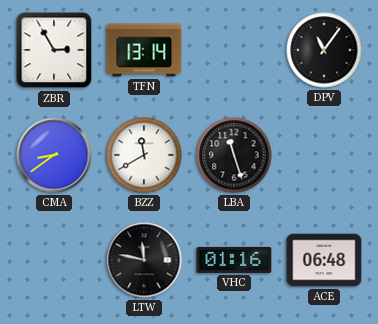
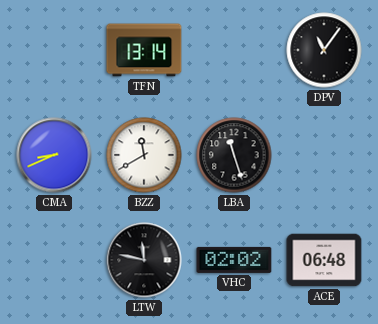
ZBR: 2:55 -> none (54, 50)
CMA: 8:39 -> 8:41 (54, 155)
VHC: 01:16 -> 02:02 (234, 260)
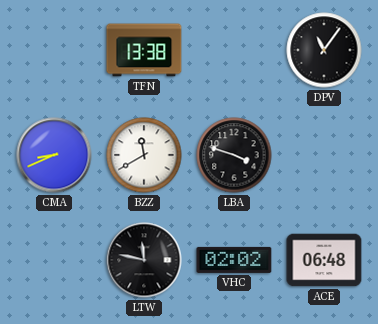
TFN: 13:14 -> 13:38 (144, 50)
LBA: 11:27 -> 3:48 (234, 155)
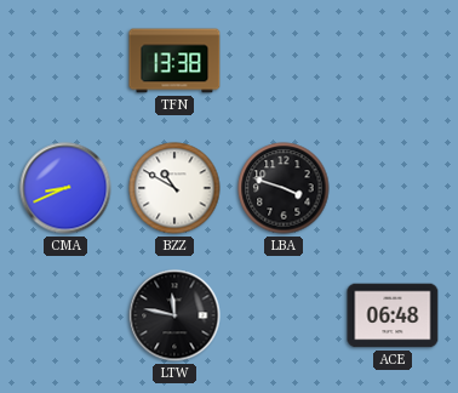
DPV: 11:06 -> none (324, 50)
BZZ: 11:40 -> 10:50 (174, 188)
VHC: 02:02 -> none (234, 260)
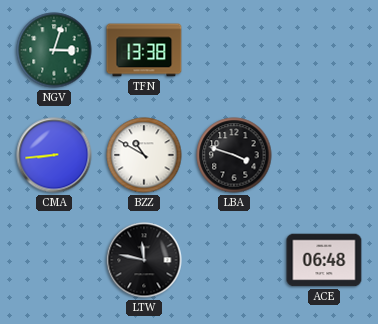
NGV: none -> 3:03 (54, 50)
CMA: 8:41 -> 8:44 (54, 155)
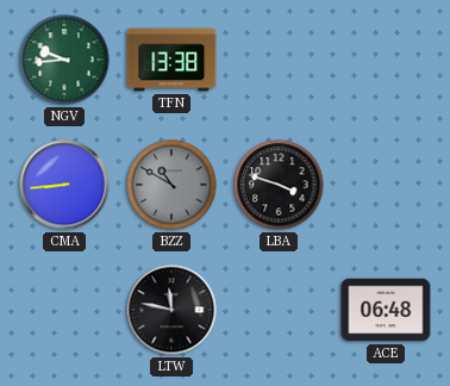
NGV: 3:03 -> 9:44 (64, 60)
BZZ dial: white -> grey (171, 185)
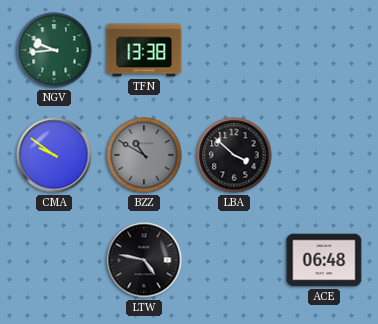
CMA: 8:44 -> 9:51 (54, 155)
LBA: 3:48 -> 3:52 (234, 155)
LTW: 11:47 -> 4:47 (144, 260)
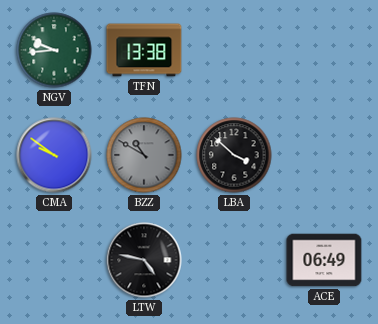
ACE: 06:48 -> 06:49 (324, 260)
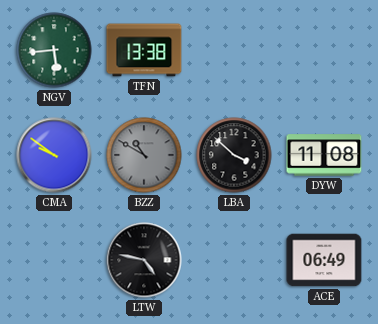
NGV: 9:44 -> 5:44 (54, 50)
DYW: none -> 11:08 (324, 155)
